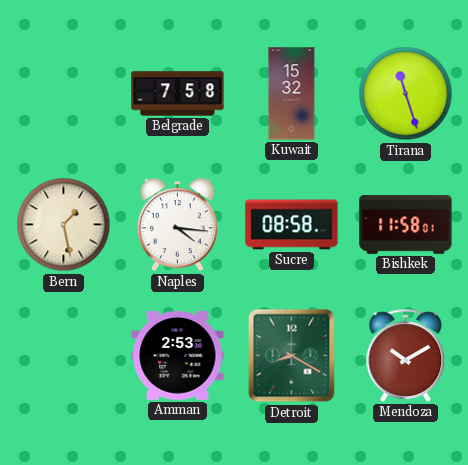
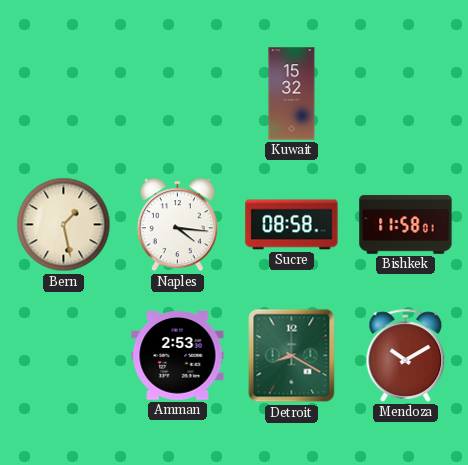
Belgrade: 7:58 -> none (178, 94)
Tirana: 11:27 -> none (406, 94)
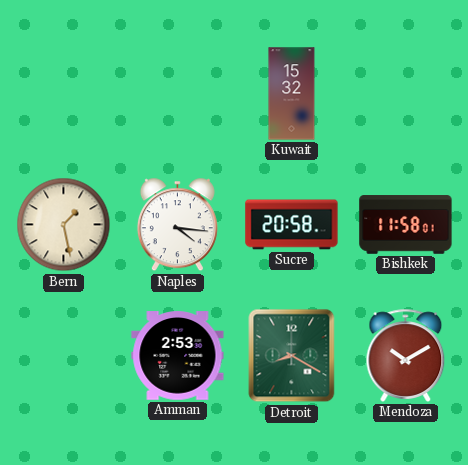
Sucre: 08:58 -> 20:58 (292, 225)
